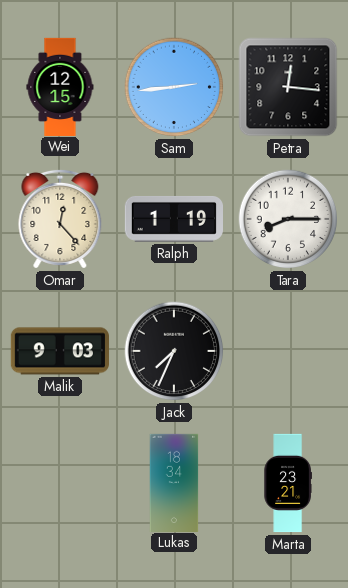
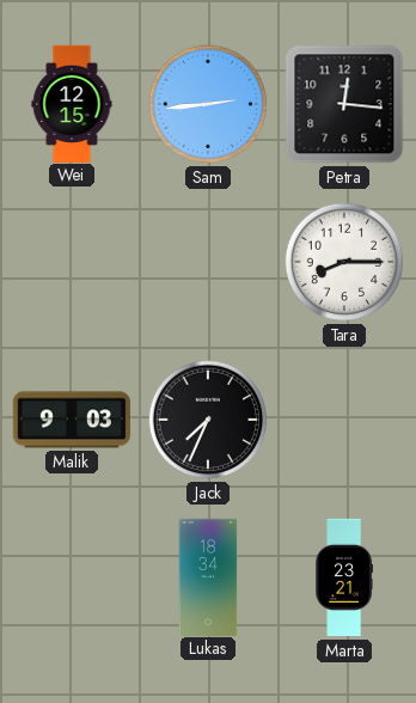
Omar: 12:23 -> none (60, 219)
Ralph: 1:19 -> none (173, 219)
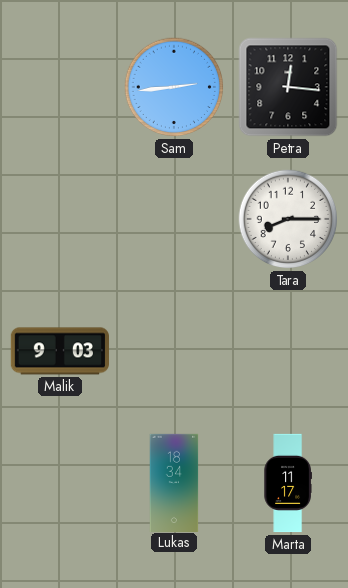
Wei: 12:15 -> none (72, 103)
Jack: 7:34 -> none (208, 420)
Marta: 23:21 -> 11:17 (288, 483)
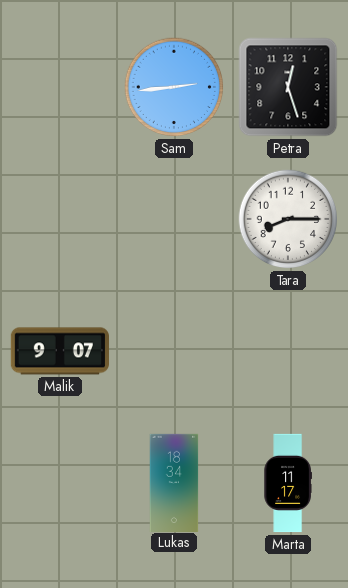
Petra: 12:16 -> 12:27 (288, 87)
Malik: 9:03 -> 9:07 (60, 351)
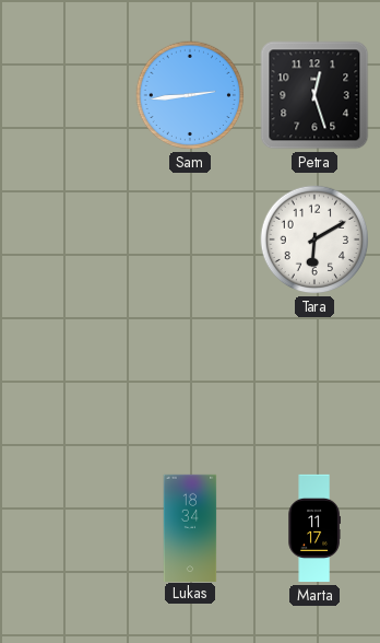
Tara: 8:15 -> 6:10 (314, 239)
Malik: 9:07 -> none (60, 351)
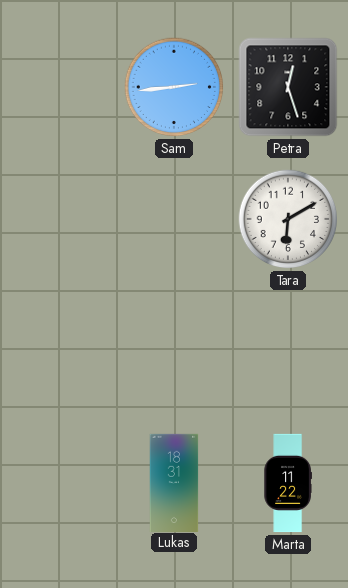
Lukas: 18:34 -> 18:31 (174, 482)
Marta: 11:17 -> 11:22 (288, 483)
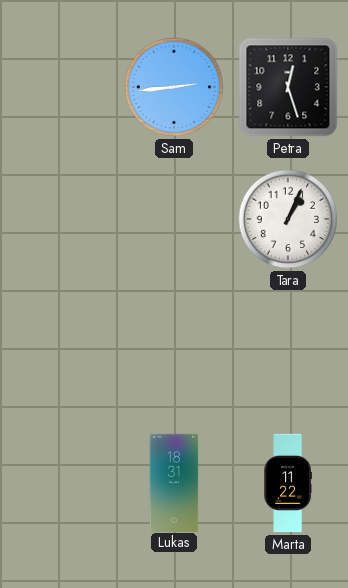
Tara: 6:10 -> 1:04 (288, 219)
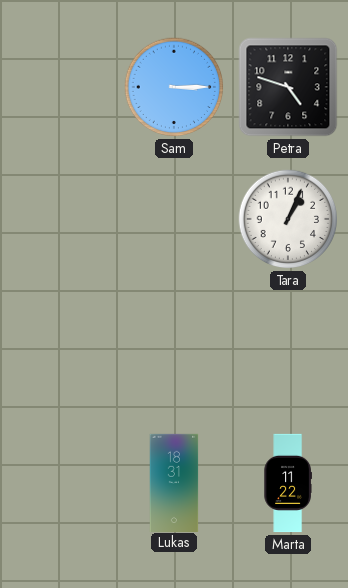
Sam: 2:44 -> 3:15 (174, 87)
Petra: 12:27 -> 4:48 (288, 87)
